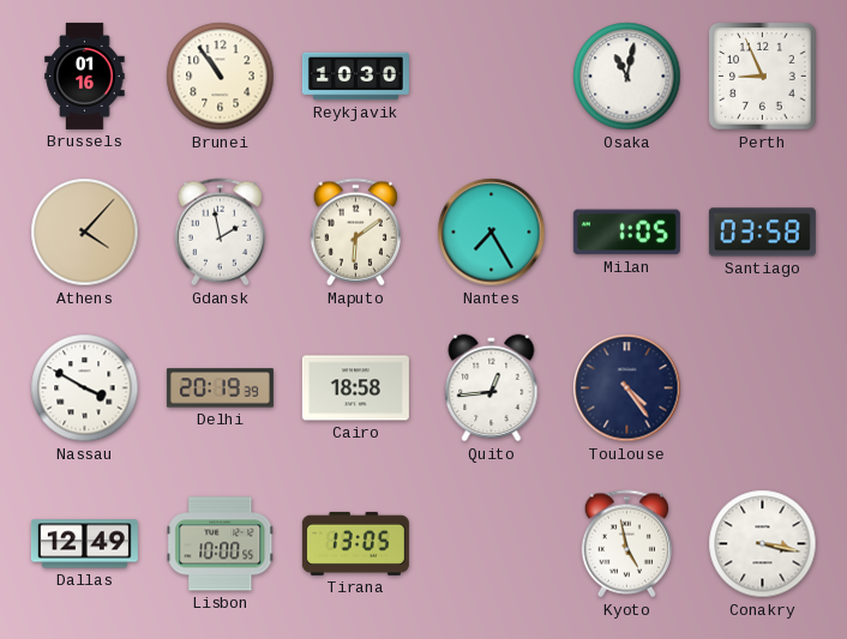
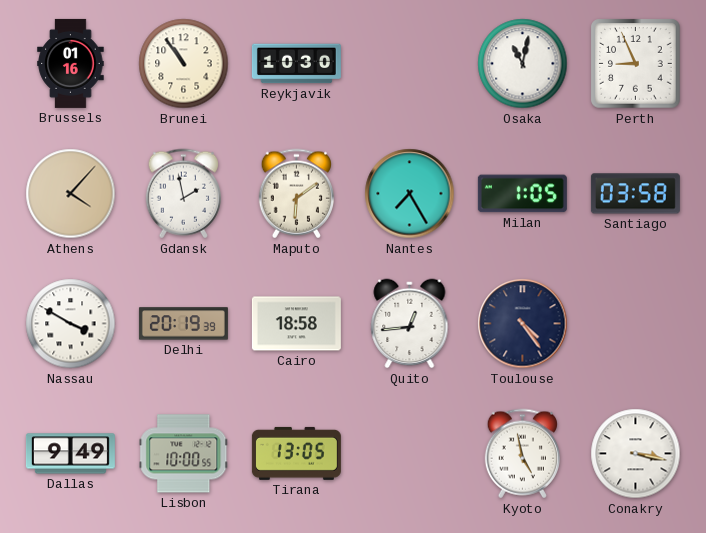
Dallas: 12:49 -> 9:49 (70, 454)
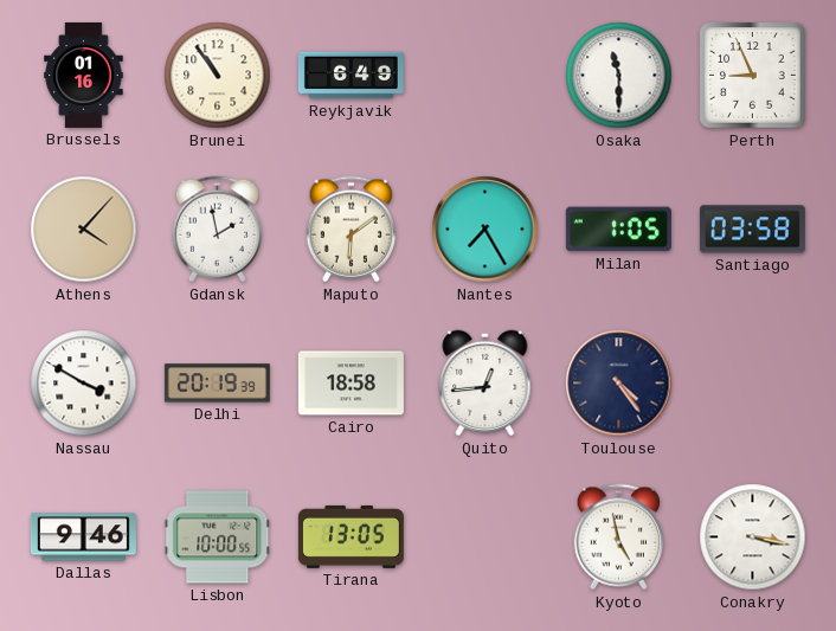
Reykjavik: 10:30 -> 6:49 (351, 76)
Osaka: 11:02 -> 11:30 (619, 76)
Dallas: 9:49 -> 9:46 (83, 537)
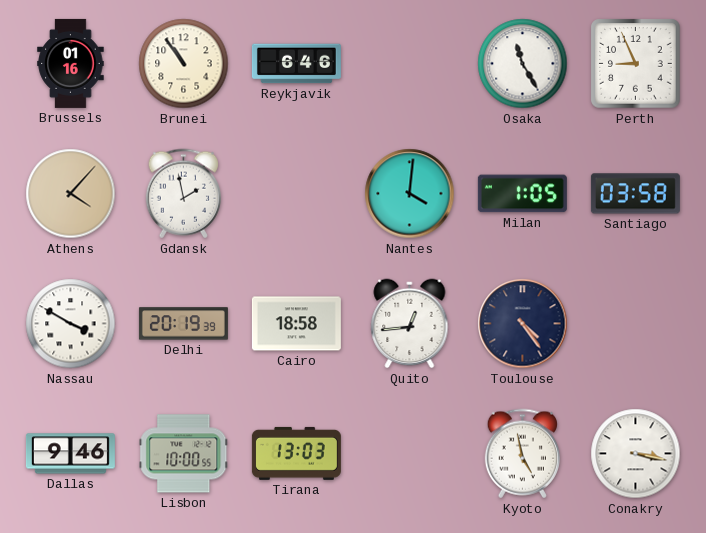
Reykjavik: 6:49 -> 6:46 (296, 64)
Osaka: 11:30 -> 11:25 (523, 64)
Maputo: 6:09 -> none (351, 230)
Nantes: 7:25 -> 4:01 (410, 194)
Tirana: 13:05 -> 13:03 (296, 453)
